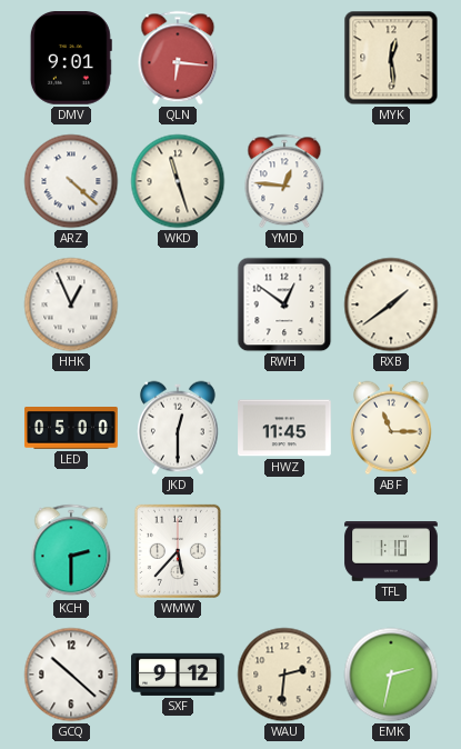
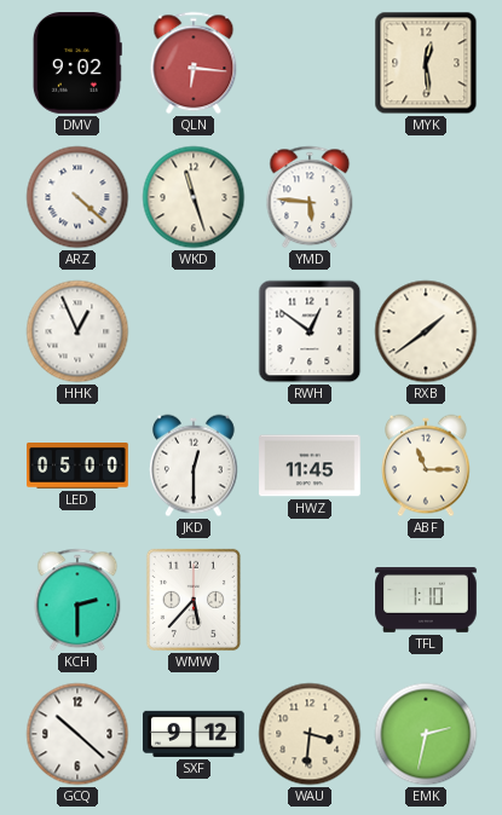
DMV: 9:01 -> 9:02 (77, 64)
YMD: 12:46 -> 5:46 (310, 197)
WAU: 2:31 -> 3:31 (310, 734)
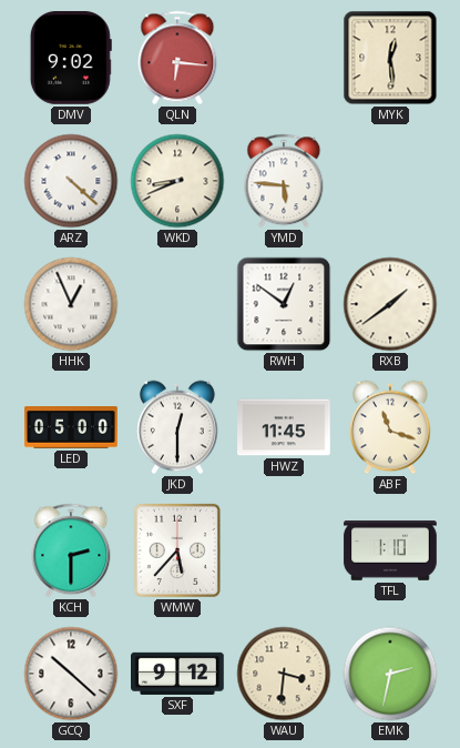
WKD: 11:27 -> 8:41 (177, 181)
ABF: 11:15 -> 11:18 (391, 427)
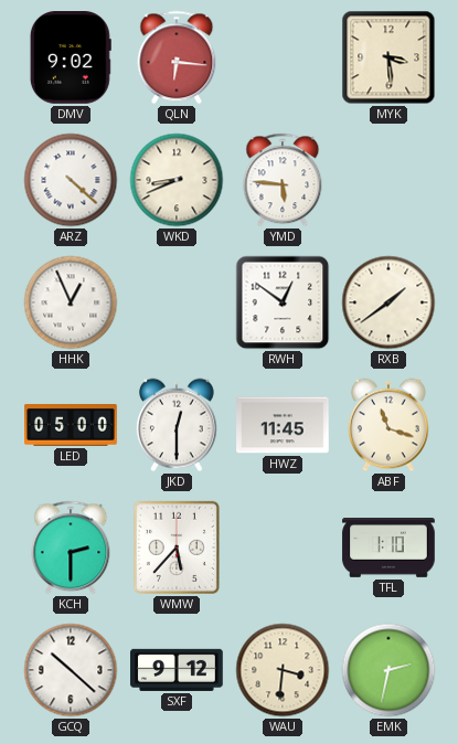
MYK: 12:29 -> 3:29 (388, 57)
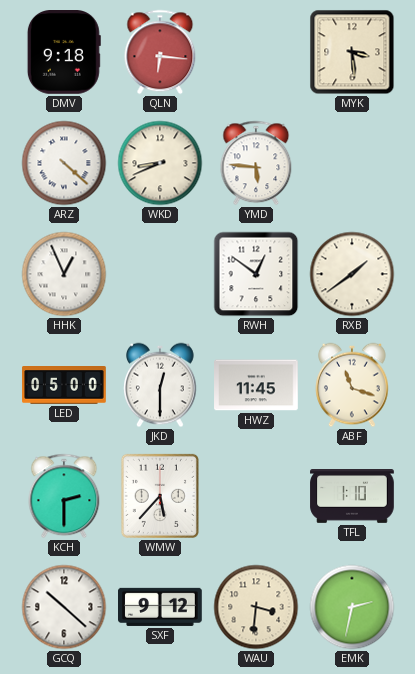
DMV: 9:02 -> 9:18 (64, 53)
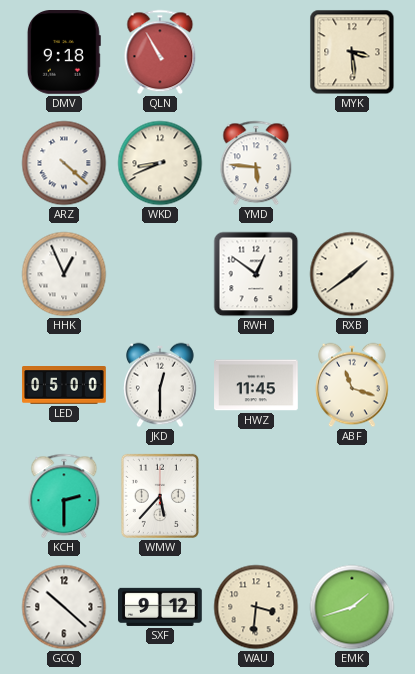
QLN: 6:16 -> 10:55 (160, 52)
TFL: 1:10 -> none (352, 497)
EMK: 2:32 -> 1:42 (352, 607)
